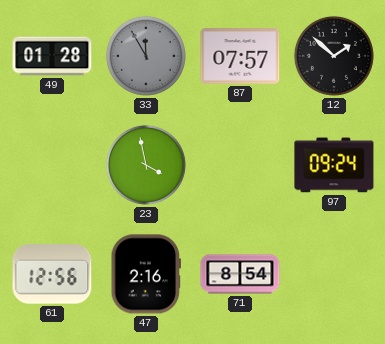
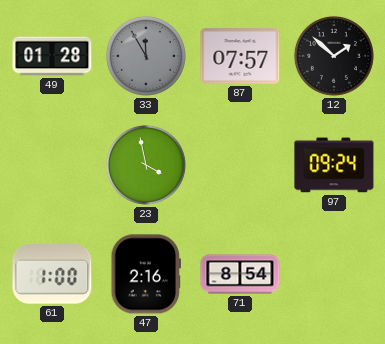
61: 12:56 -> 1:00 (52, 274)
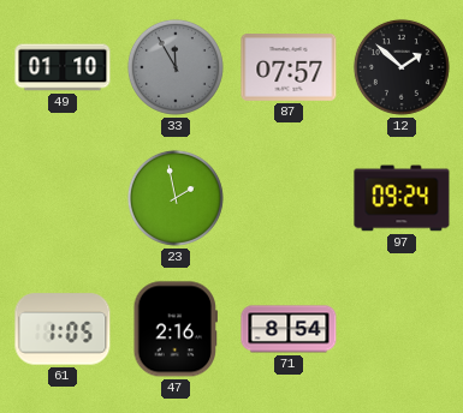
49: 01:28 -> 01:10 (63, 67)
23: 3:58 -> 1:58 (176, 198)
61: 1:00 -> 1:05 (63, 329)
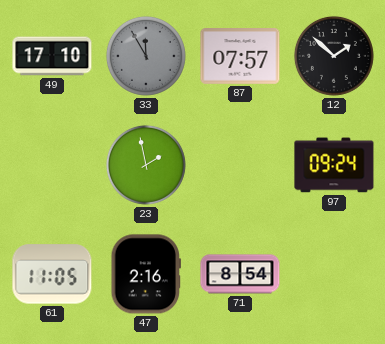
49: 01:10 -> 17:10 (52, 56)
61: 1:05 -> 11:05 (52, 274)
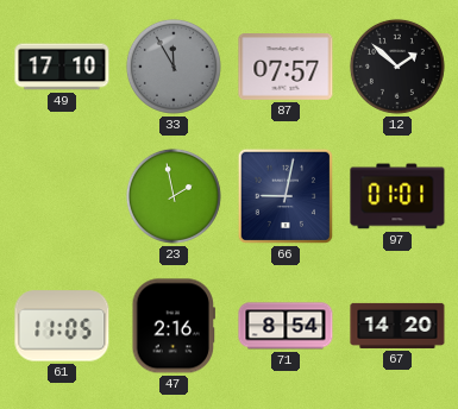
66: none -> 9:02 (286, 196)
97: 09:24 -> 01:01 (397, 196)
67: none -> 14:20 (397, 326)
